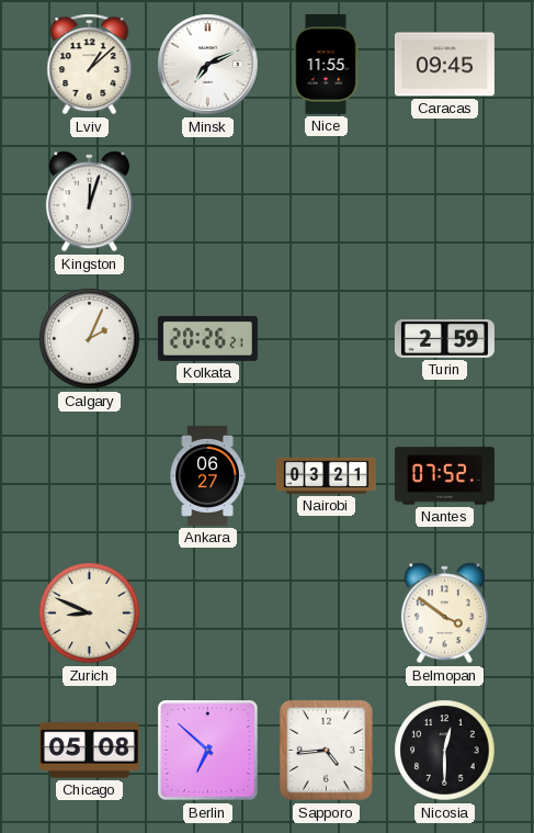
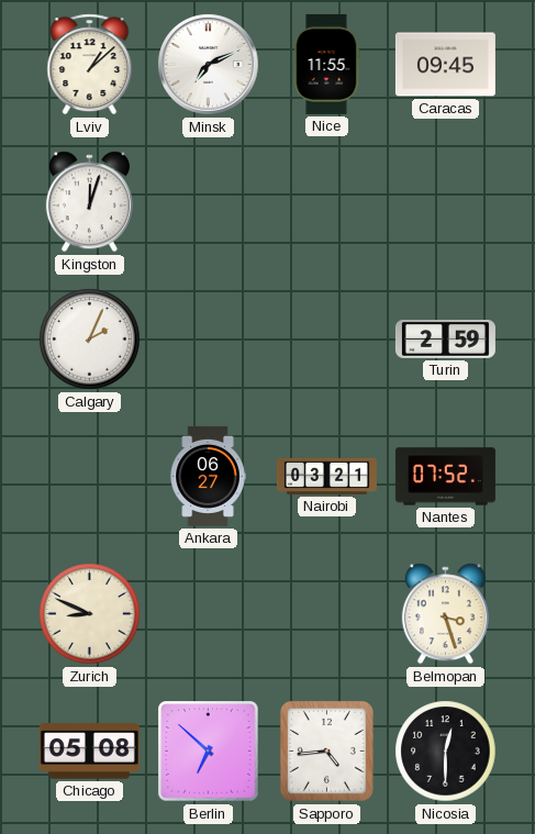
Kolkata: 20:26 -> none (207, 338)
Belmopan: 3:51 -> 3:27 (445, 614)
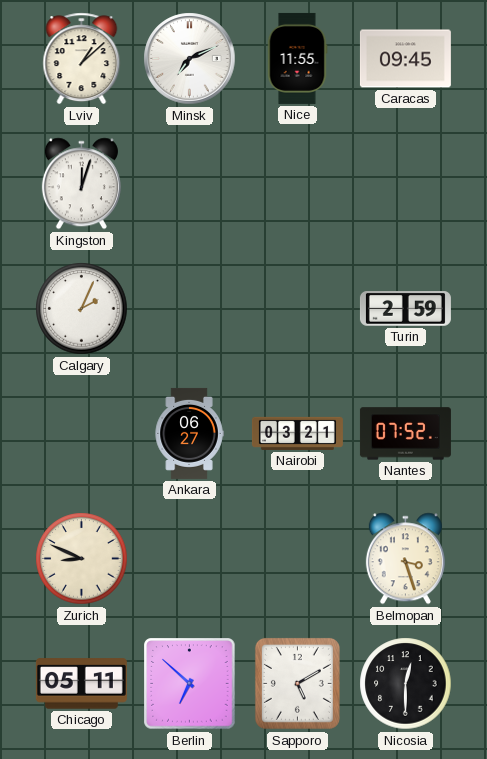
Chicago: 05:08 -> 05:11 (81, 684)
Sapporo: 4:44 -> 5:10 (297, 683)
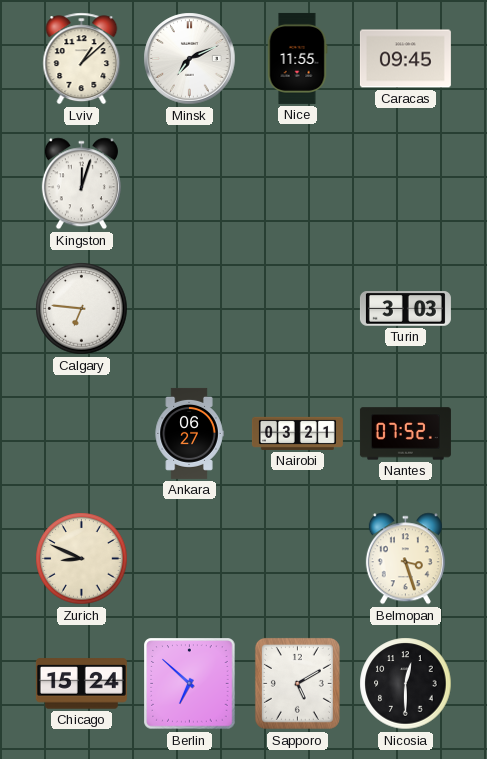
Calgary: 2:04 -> 6:46 (82, 309)
Turin: 2:59 -> 3:03 (405, 309)
Chicago: 05:11 -> 15:24 (81, 684)
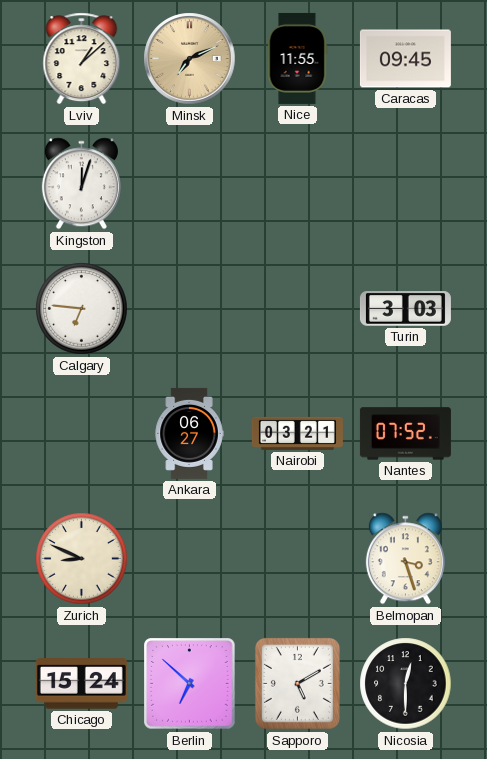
Minsk dial: white -> champagne (190, 59)
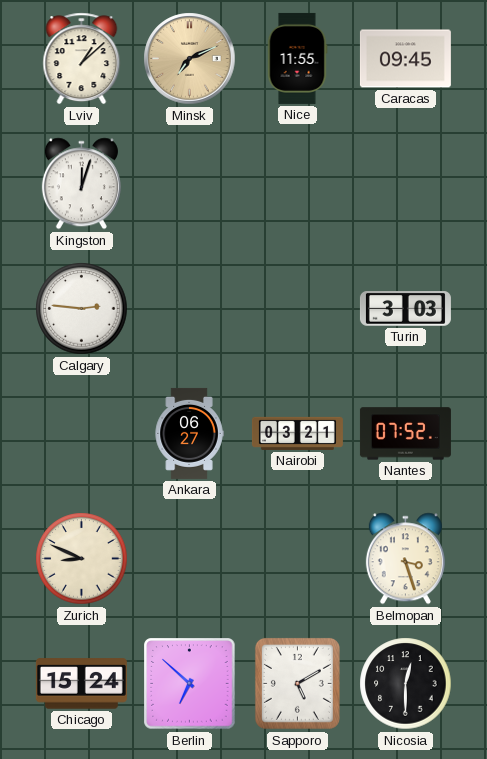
Calgary: 6:46 -> 2:46 (82, 309)
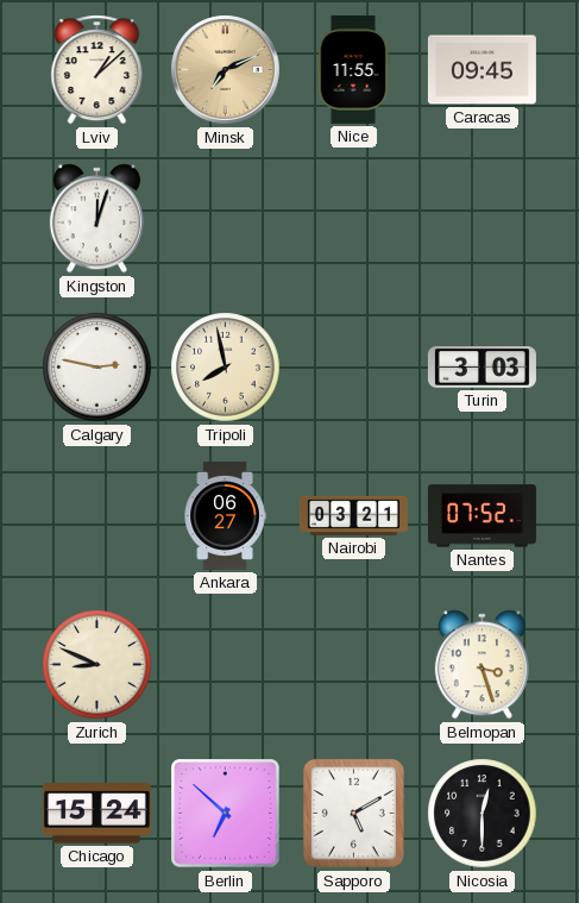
Calgary: 2:46 -> 2:47 (97, 368)
Tripoli: none -> 7:58 (226, 368)
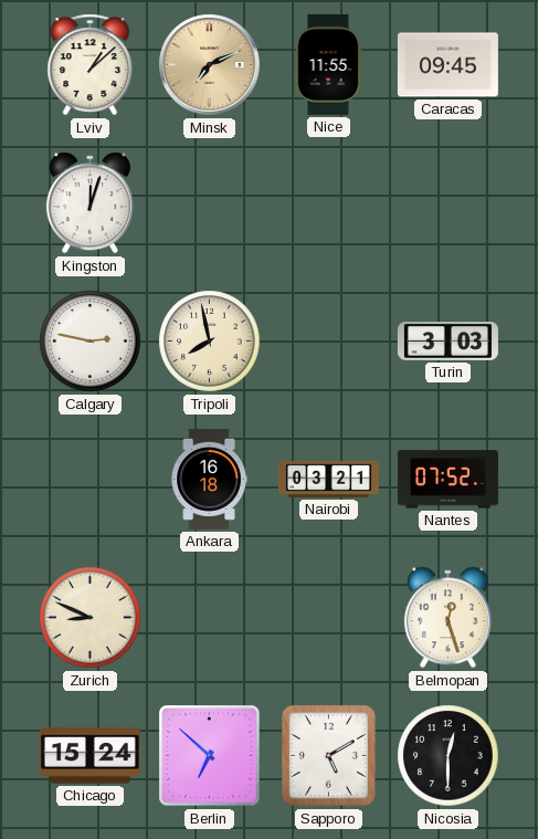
Ankara: 06:27 -> 16:18 (209, 479)
Belmopan: 3:27 -> 12:27 (447, 618)
